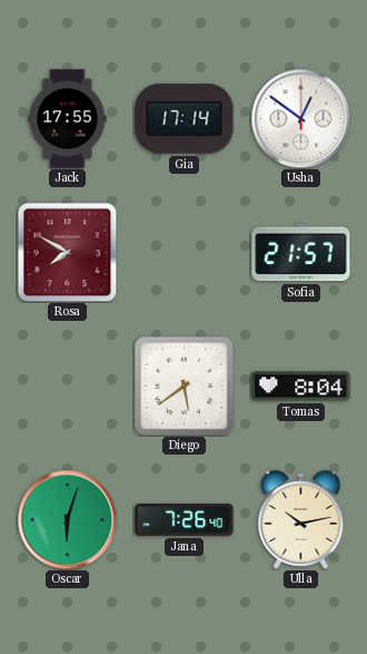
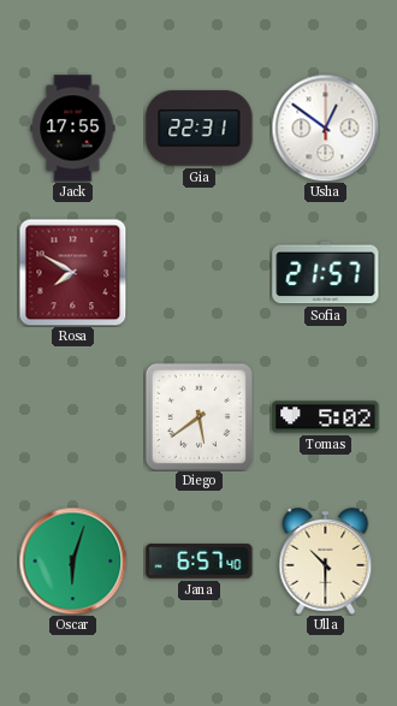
Gia: 17:14 -> 22:31 (200, 129)
Tomas: 8:04 -> 5:02 (326, 417)
Jana: 7:26 -> 6:57 (200, 562)
Ulla: 10:13 -> 10:30 (326, 562)
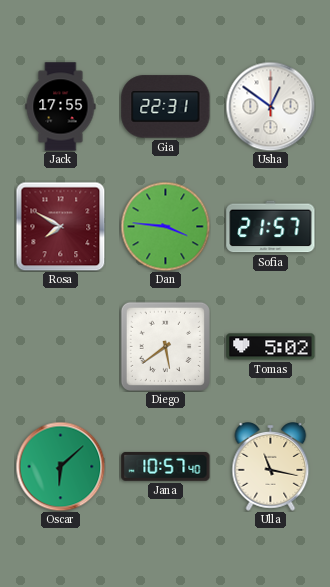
Dan: none -> 3:46 (165, 226)
Oscar: 6:03 -> 6:08 (60, 466)
Jana: 6:57 -> 10:57 (166, 467)
Ulla: 10:30 -> 11:17 (271, 467)
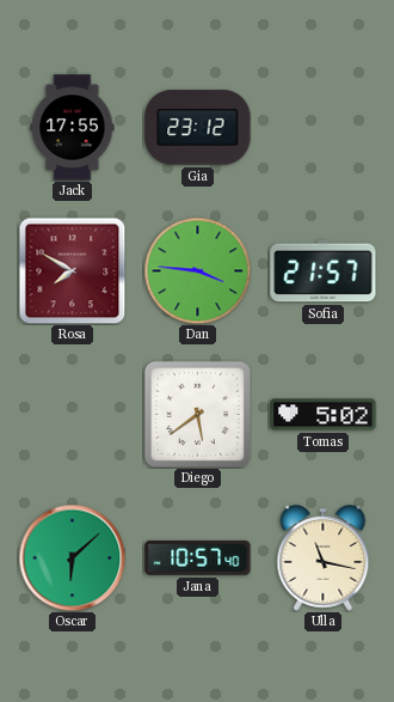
Gia: 22:31 -> 23:12 (198, 128)
Usha: 12:51 -> none (270, 106)
